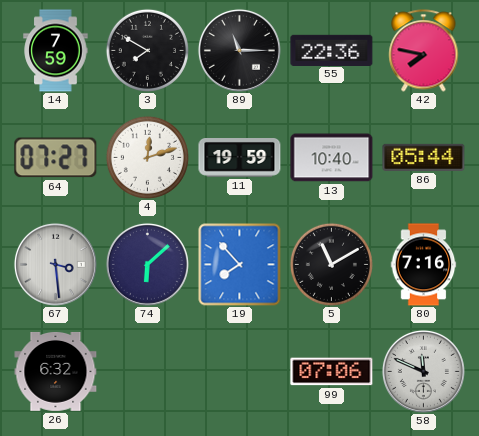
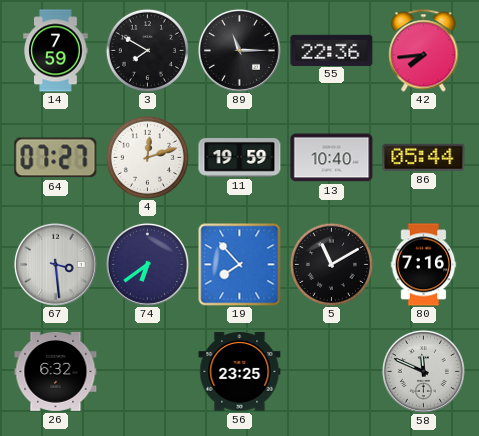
42: 7:47 -> 7:44 (424, 51)
74: 6:08 -> 6:39 (147, 264)
56: none -> 23:25 (240, 372)
99: 07:06 -> none (332, 372)
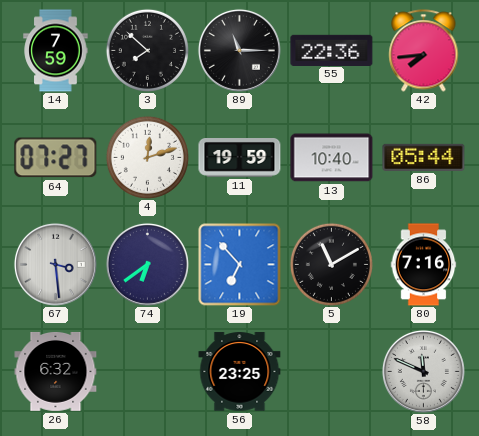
3: 7:50 -> 7:52 (147, 50)
19: 7:53 -> 6:53 (240, 265)
